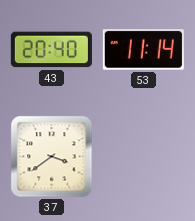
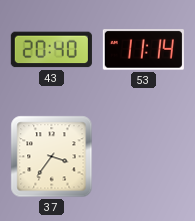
37: 3:39 -> 3:36 (52, 157)
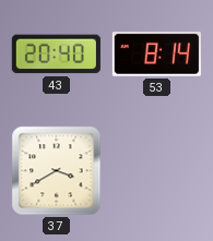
53: 11:14 -> 8:14 (156, 55)
37: 3:36 -> 3:40 (57, 171)
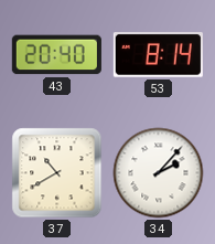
37: 3:40 -> 10:40 (57, 173)
34: none -> 2:07 (159, 173)
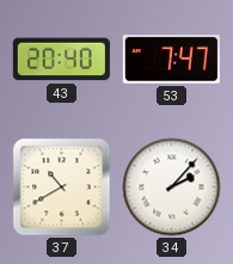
53: 8:14 -> 7:47 (171, 60)
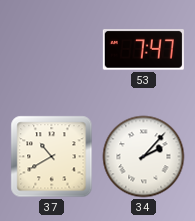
43: 20:40 -> none (61, 60)
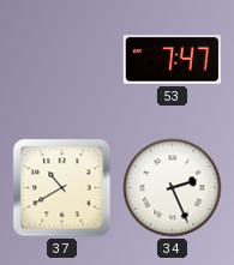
34: 2:07 -> 2:26 (173, 188)
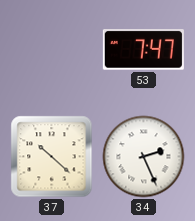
37: 10:40 -> 10:22 (52, 157)
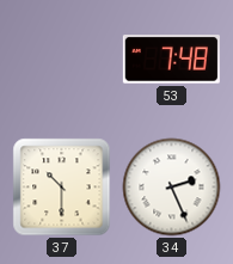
53: 7:47 -> 7:48 (171, 60)
37: 10:22 -> 10:30 (62, 188)
